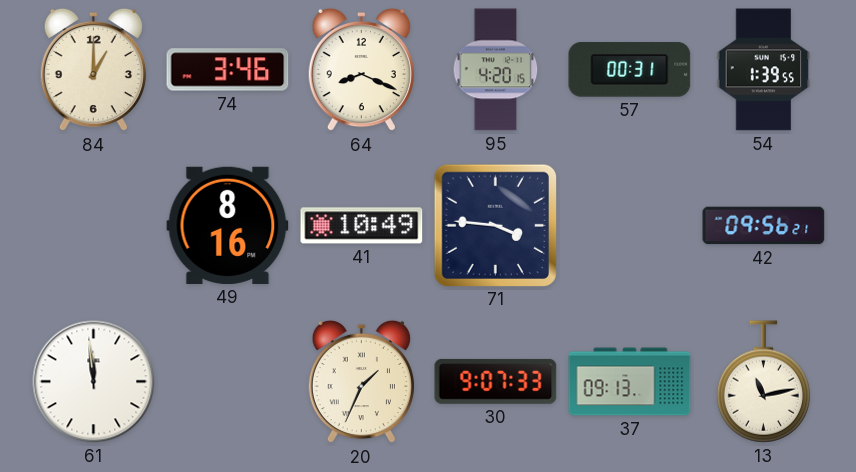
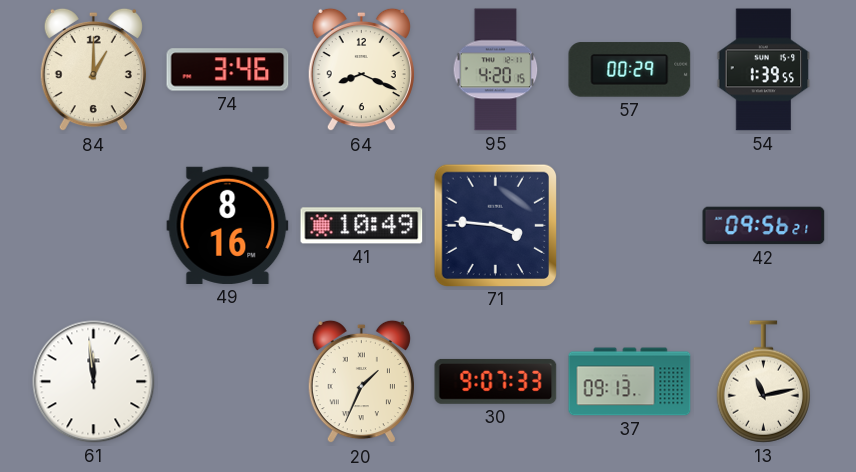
57: 00:31 -> 00:29 (630, 70)
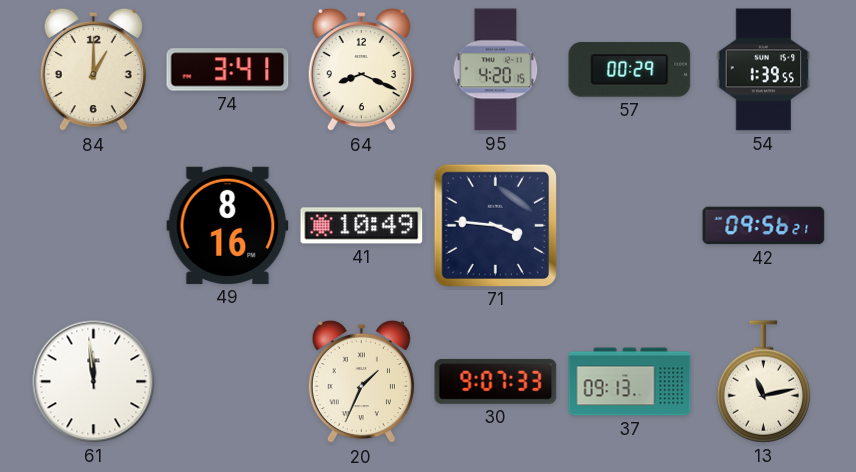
74: 3:46 -> 3:41 (228, 70)
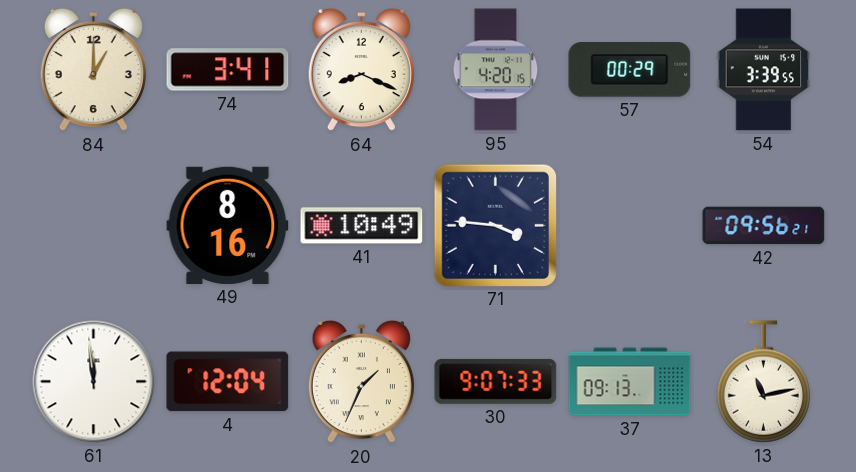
54: 1:39 -> 3:39 (764, 70)
4: none -> 12:04 (228, 382)
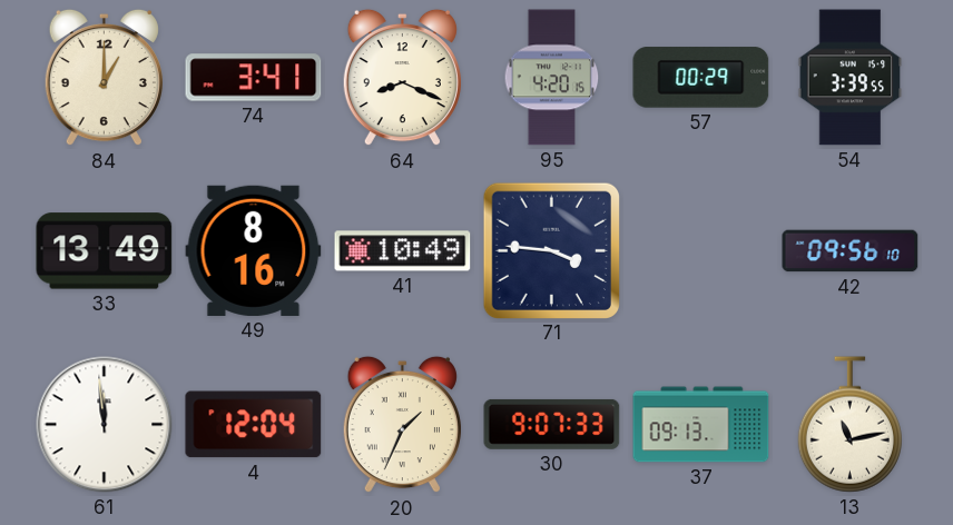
33: none -> 13:49 (105, 251)
42: 09:56:21 -> 09:56:10 (851, 251)
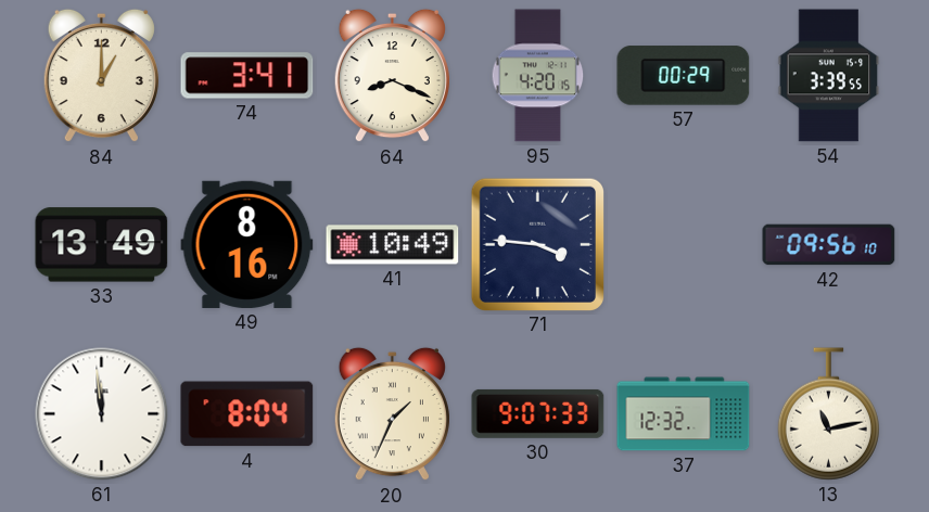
4: 12:04 -> 8:04 (247, 414)
37: 09:13 -> 12:32 (684, 414)
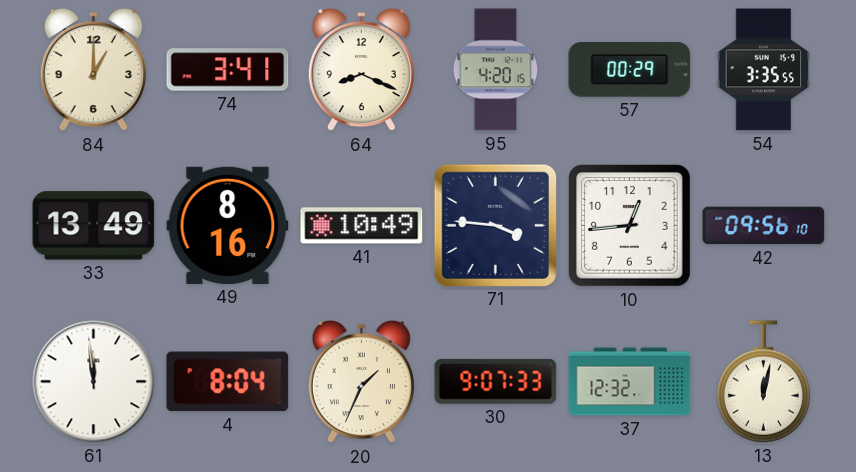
54: 3:39 -> 3:35 (764, 70)
10: none -> 12:44 (630, 226)
13: 11:13 -> 12:02 (763, 382)
